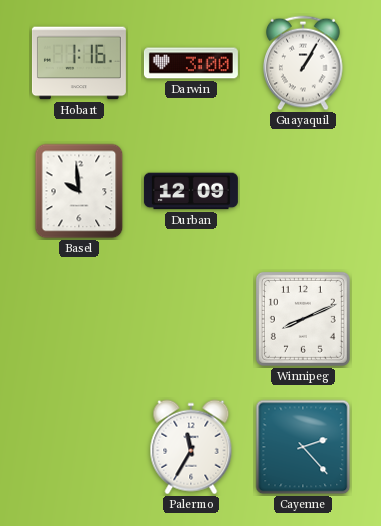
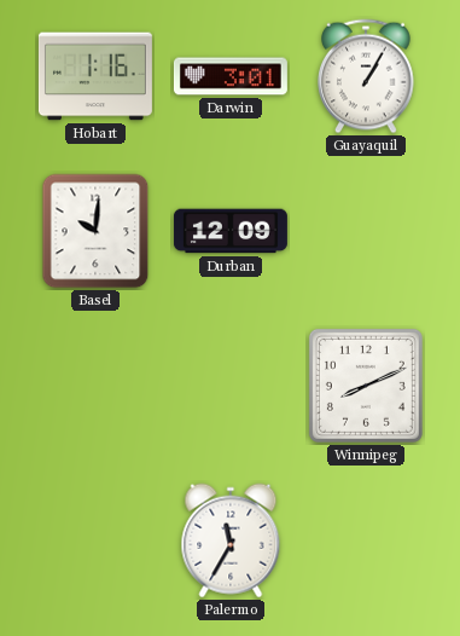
Darwin: 3:00 -> 3:01 (231, 76)
Basel: 9:59 -> 10:01 (95, 231)
Cayenne: 2:23 -> none (303, 447)
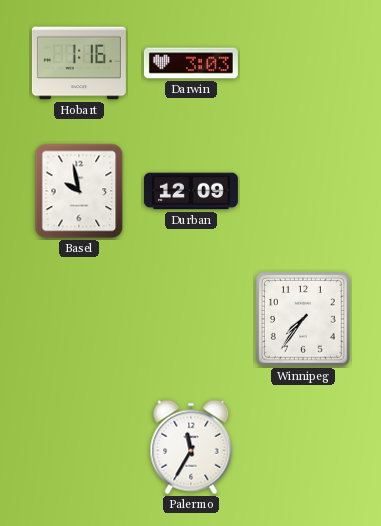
Darwin: 3:01 -> 3:03 (191, 63)
Guayaquil: 1:05 -> none (367, 76)
Basel: 10:01 -> 9:58 (79, 191)
Winnipeg: 8:11 -> 7:36 (303, 319)
